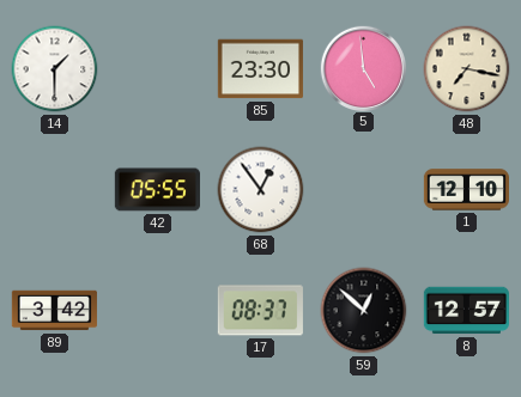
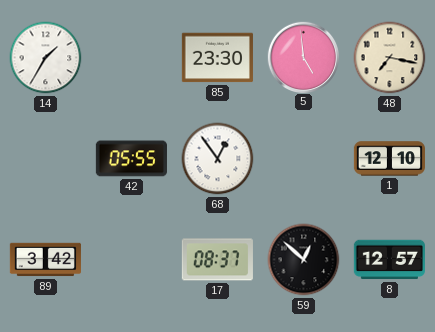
14: 1:30 -> 1:35 (46, 58)
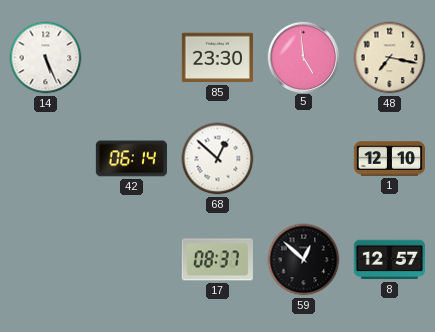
14: 1:35 -> 5:26 (46, 58)
42: 05:55 -> 06:14 (131, 159)
68: 12:54 -> 12:52 (218, 159)
89: 3:42 -> none (45, 260)
